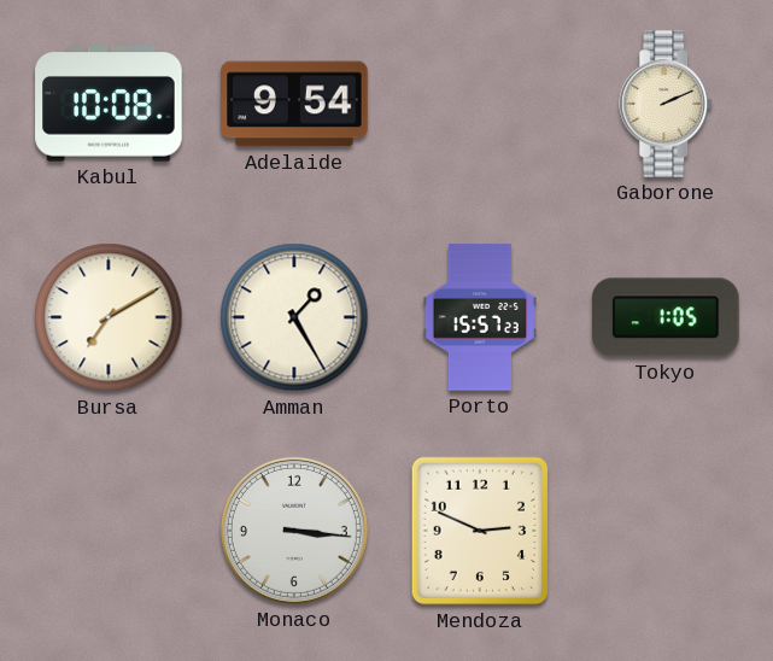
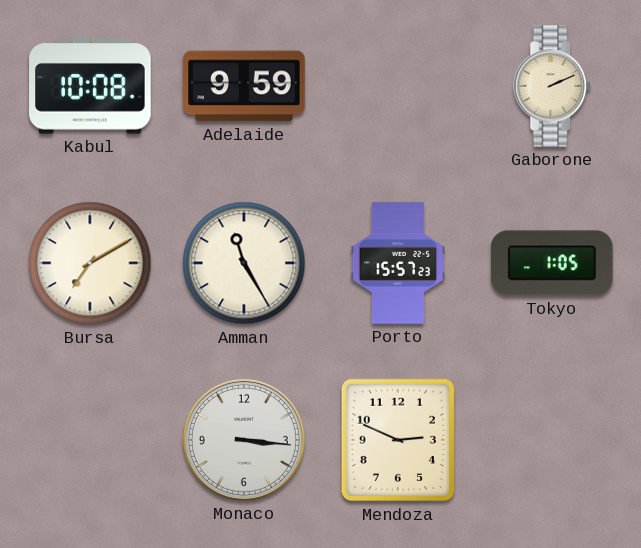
Adelaide: 9:54 -> 9:59 (244, 86)
Amman: 1:25 -> 11:25 (244, 263)
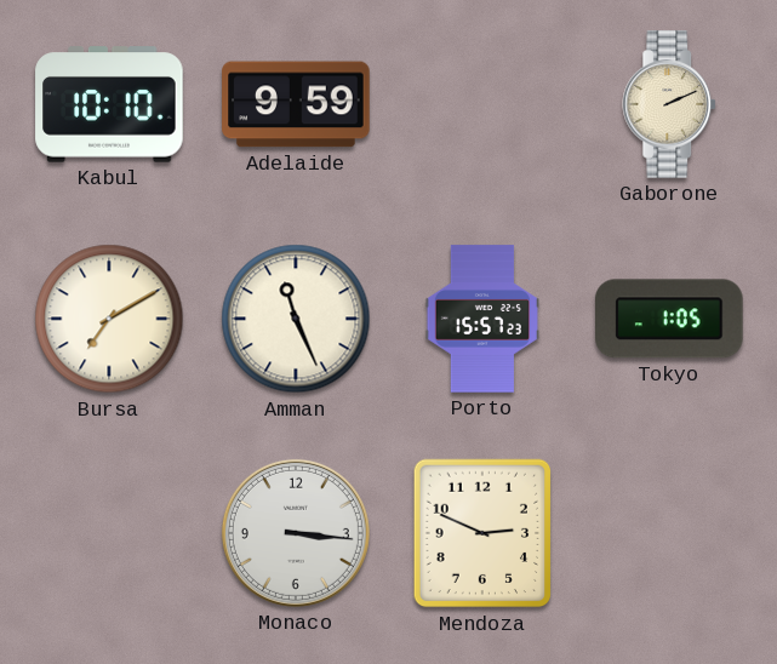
Kabul: 10:08 -> 10:10 (109, 104)
Amman: 11:25 -> 11:26 (296, 319)
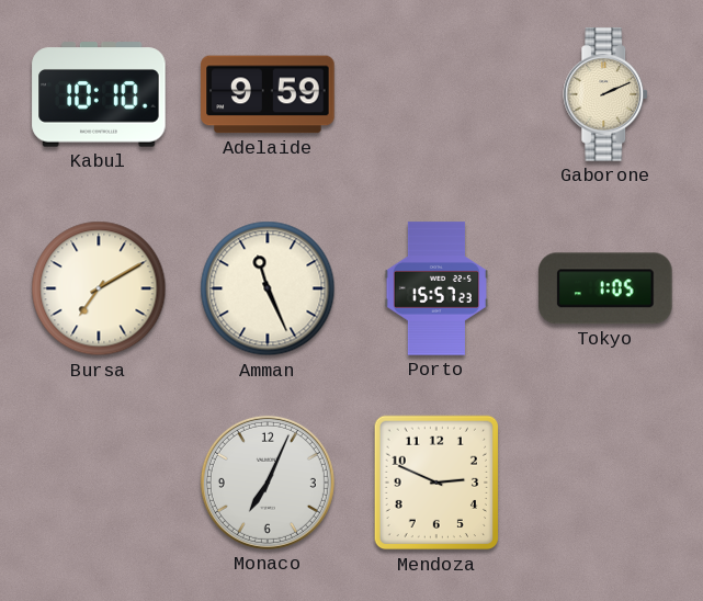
Monaco: 3:16 -> 7:04 (268, 483)
